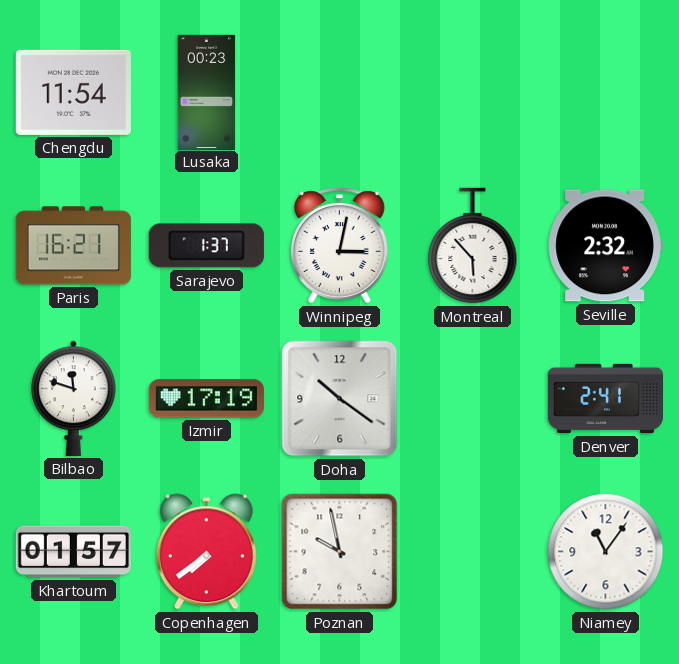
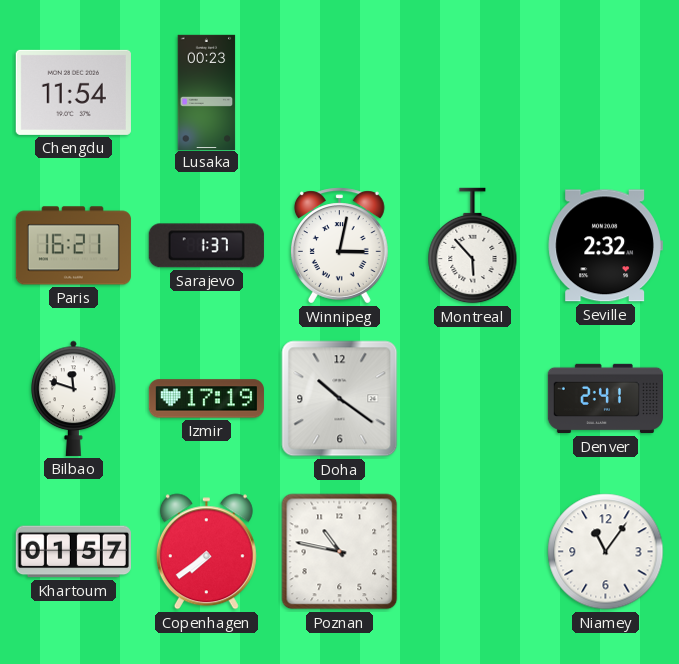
Poznan: 9:58 -> 10:47 (340, 552)
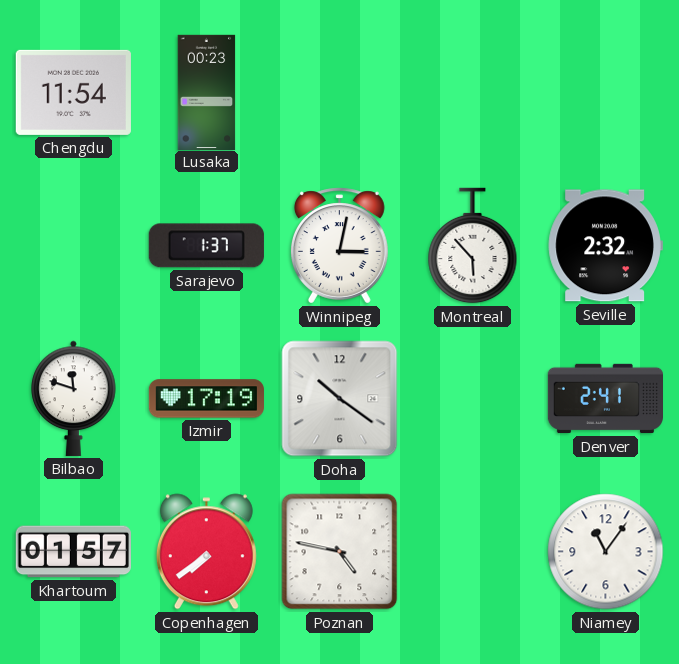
Paris: 16:21 -> none (73, 246)
Poznan: 10:47 -> 4:47 (340, 552)
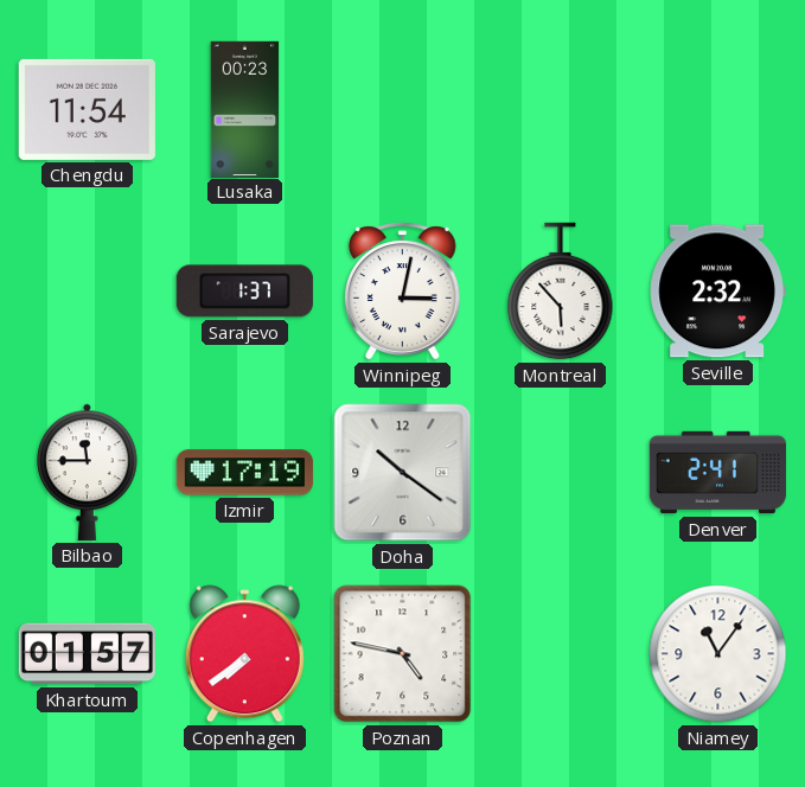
Bilbao: 11:48 -> 11:45 (88, 472)
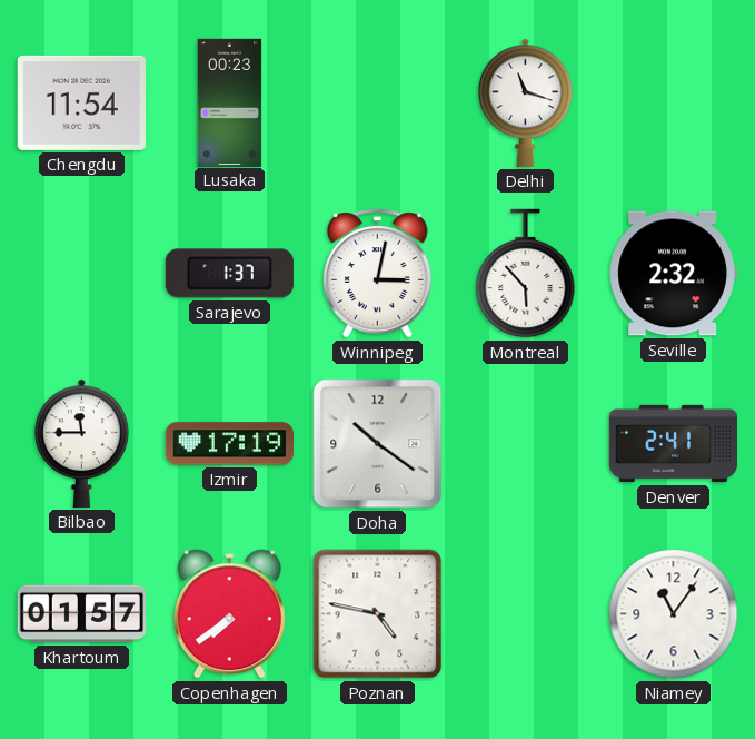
Delhi: none -> 11:18 (526, 102)
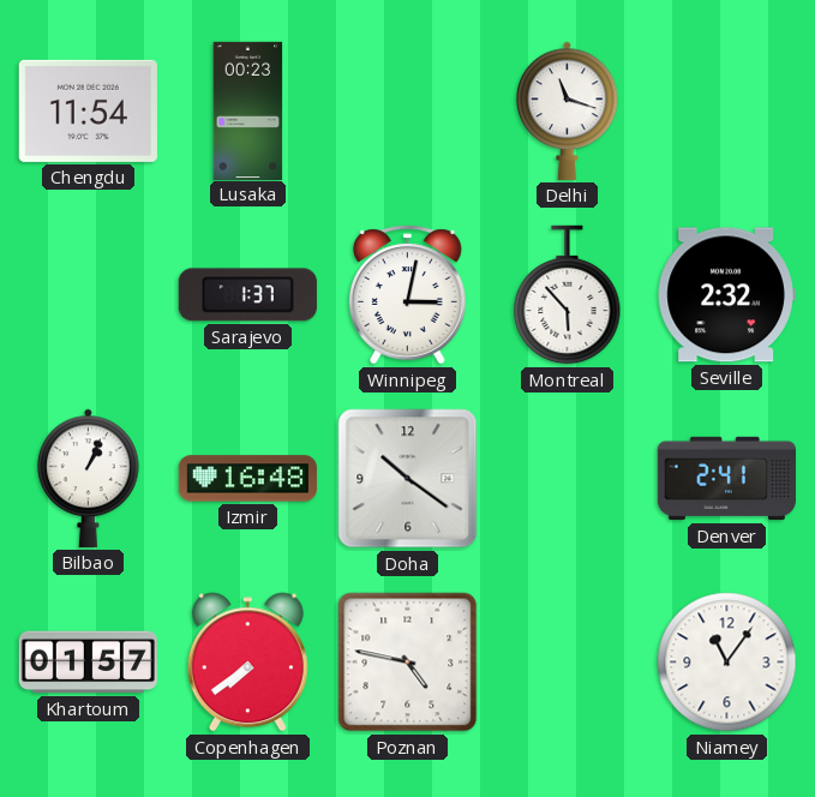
Bilbao: 11:45 -> 1:04 (89, 478)
Izmir: 17:19 -> 16:48 (247, 479)
